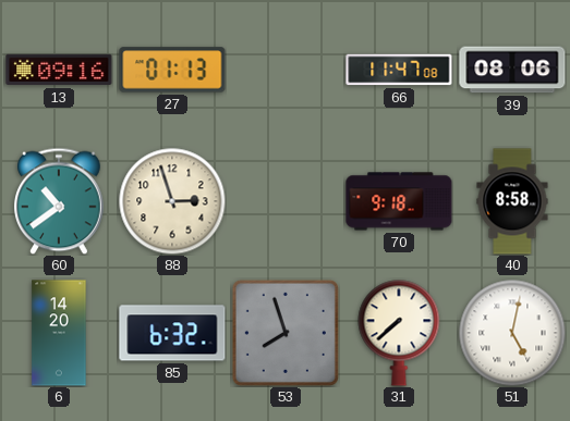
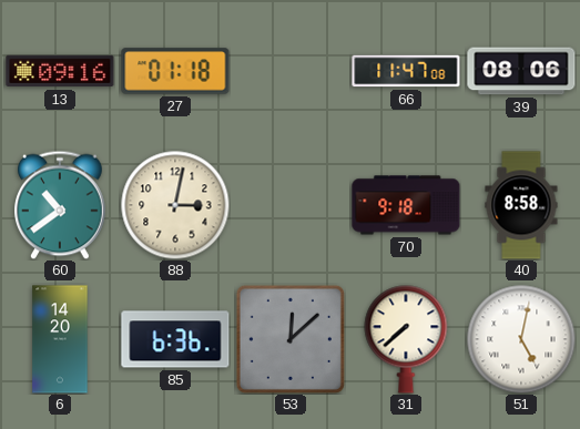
27: 01:13 -> 01:18 (175, 71)
88: 2:57 -> 3:02 (175, 205)
85: 6:32 -> 6:36 (175, 339)
53: 7:57 -> 12:08 (291, 339)
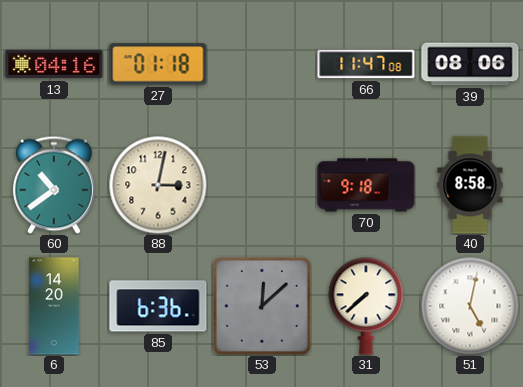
13: 09:16 -> 04:16 (54, 64)
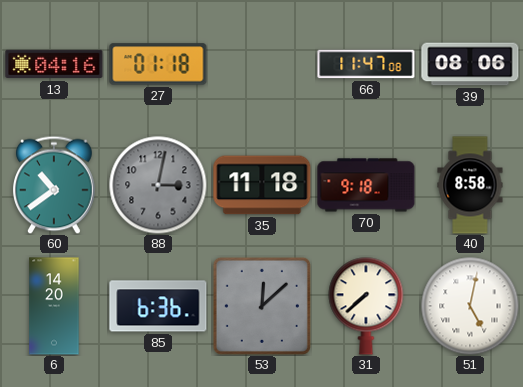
88 dial: cream -> grey (158, 185)
35: none -> 11:18 (262, 185)
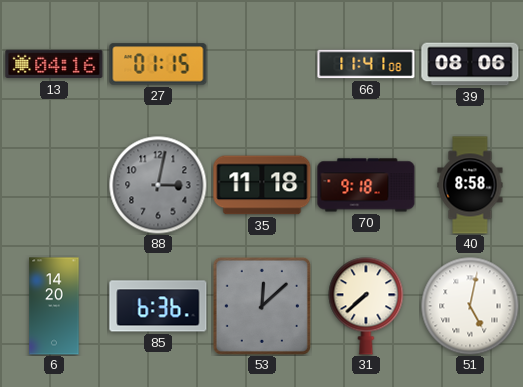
27: 01:18 -> 01:15 (158, 64)
66: 11:47 -> 11:41 (366, 64)
60: 10:39 -> none (55, 185)
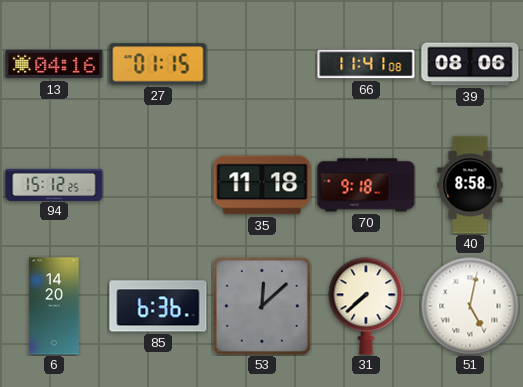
94: none -> 15:12 (54, 184)
88: 3:02 -> none (158, 185)
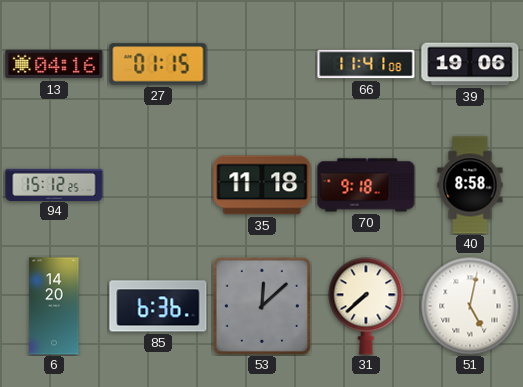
39: 08:06 -> 19:06 (470, 64)
